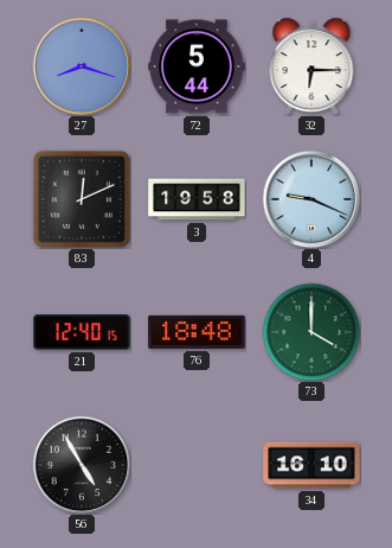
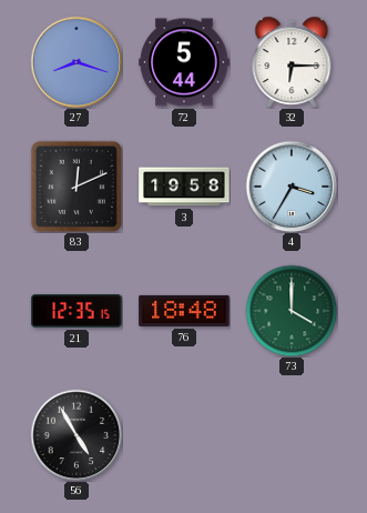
4: 9:19 -> 3:35 (292, 187)
21: 12:40 -> 12:35 (77, 311)
34: 16:10 -> none (311, 465)
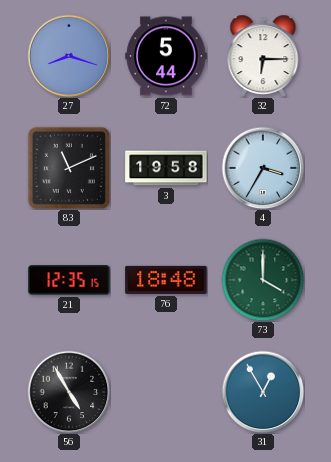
83: 12:11 -> 11:11 (69, 168)
31: none -> 12:55 (263, 392)
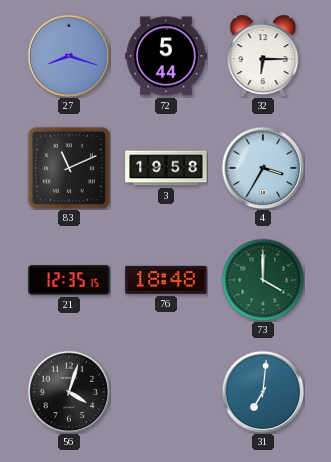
56: 4:55 -> 4:03 (69, 392)
31: 12:55 -> 7:01 (263, 392)
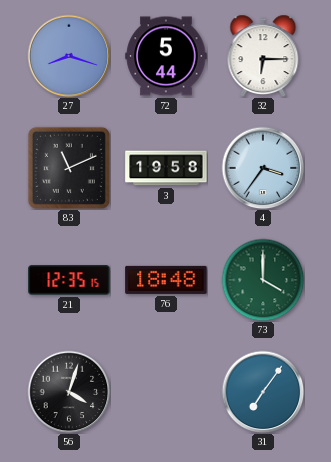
4: 3:35 -> 3:36 (263, 168)
31: 7:01 -> 7:06 (263, 392)
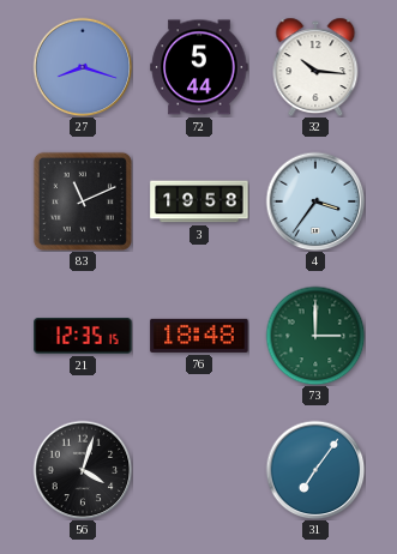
32: 6:15 -> 10:16 (315, 67)
73: 4:00 -> 3:00 (315, 336)
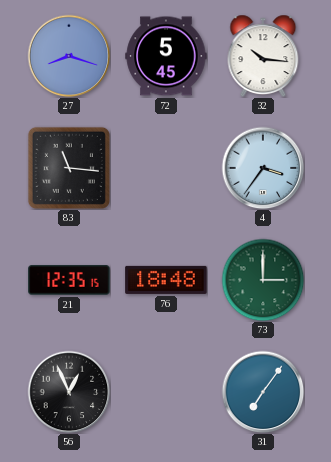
72: 5:44 -> 5:45 (166, 56)
83: 11:11 -> 11:16 (69, 168)
3: 19:58 -> none (199, 201)
56: 4:03 -> 12:56 (69, 392)
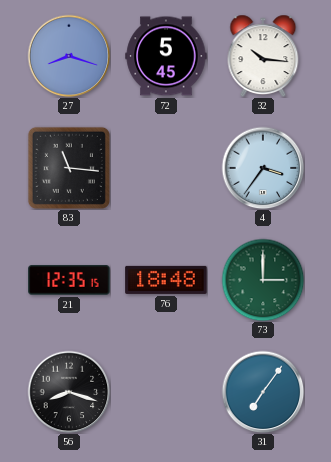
56: 12:56 -> 8:18 (69, 392)
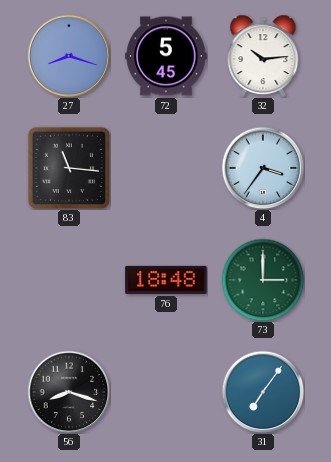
32: 10:16 -> 10:14 (263, 56)
21: 12:35 -> none (69, 280)
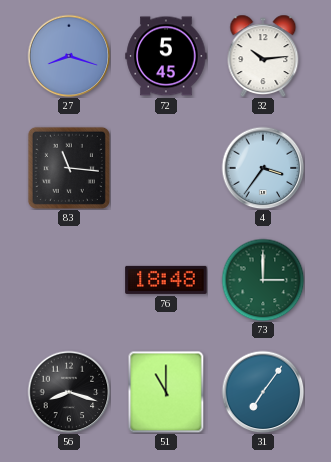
51: none -> 11:00 (166, 392)
